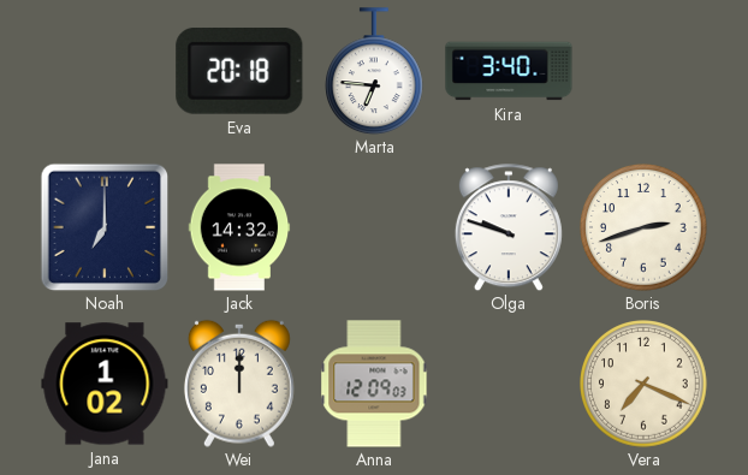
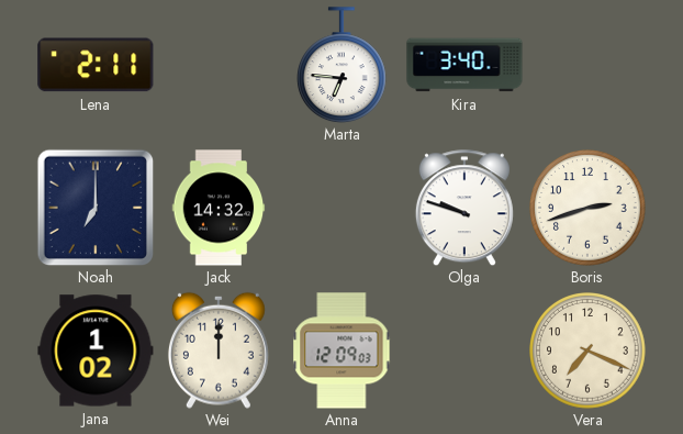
Lena: none -> 2:11 (96, 65)
Eva: 20:18 -> none (239, 71)
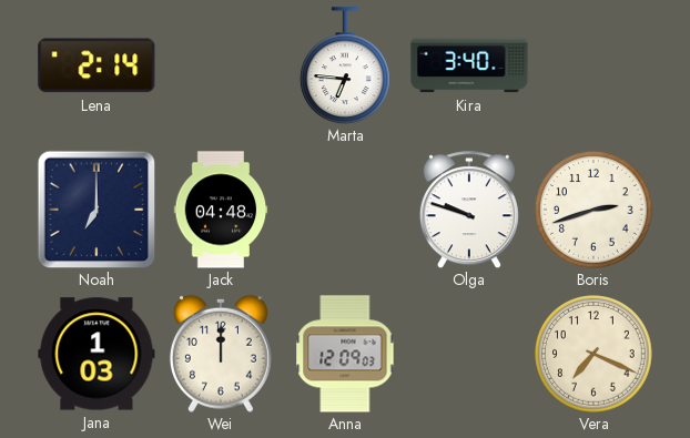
Lena: 2:11 -> 2:14 (97, 65)
Jack: 14:32 -> 04:48 (221, 210)
Jana: 1:02 -> 1:03 (97, 354)
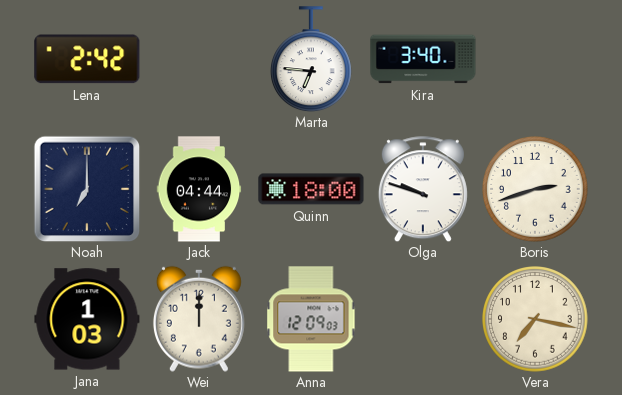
Lena: 2:14 -> 2:42 (87, 59)
Jack: 04:48 -> 04:44 (199, 189)
Quinn: none -> 18:00 (311, 189)
Vera: 7:19 -> 7:17 (535, 320)
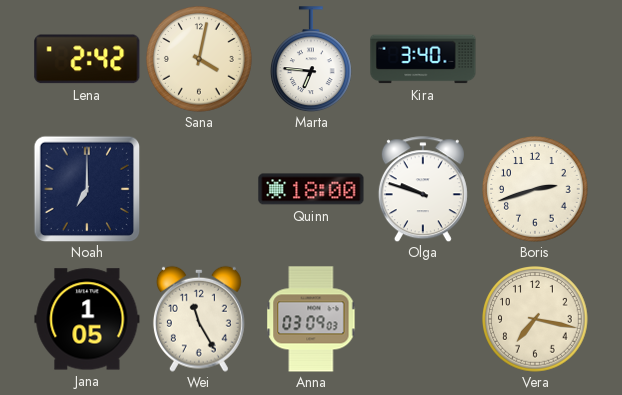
Sana: none -> 4:02 (199, 60)
Jack: 04:44 -> none (199, 189)
Jana: 1:03 -> 1:05 (87, 319)
Wei: 12:00 -> 11:25 (199, 319)
Anna: 12:09 -> 03:09 (311, 319)
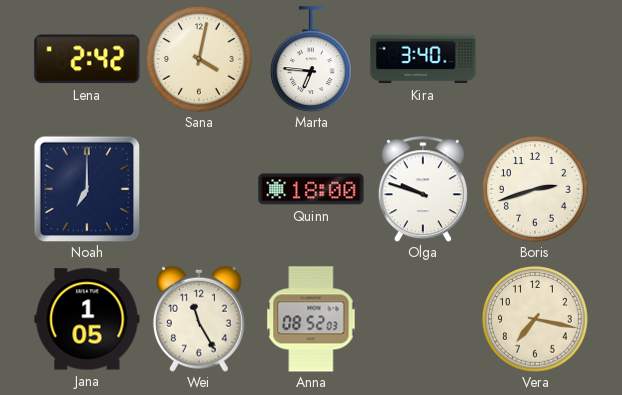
Anna: 03:09 -> 08:52 (311, 319)
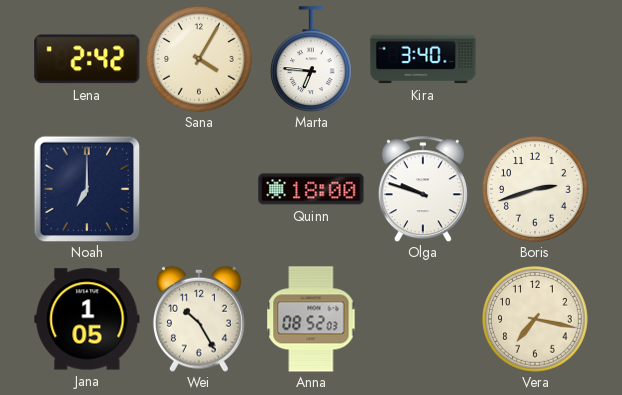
Sana: 4:02 -> 4:05 (199, 60)
Wei: 11:25 -> 10:25 (199, 319)
